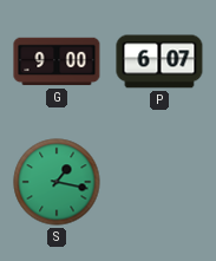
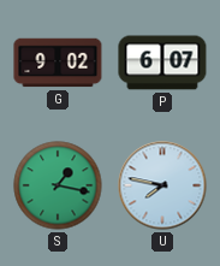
G: 9:00 -> 9:02 (58, 63)
U: none -> 7:47 (162, 185)
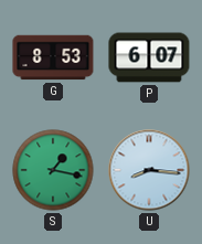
G: 9:02 -> 8:53 (53, 57)
U: 7:47 -> 8:16 (149, 170)
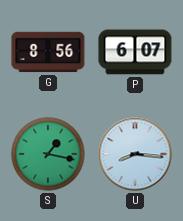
G: 8:53 -> 8:56 (48, 52)
